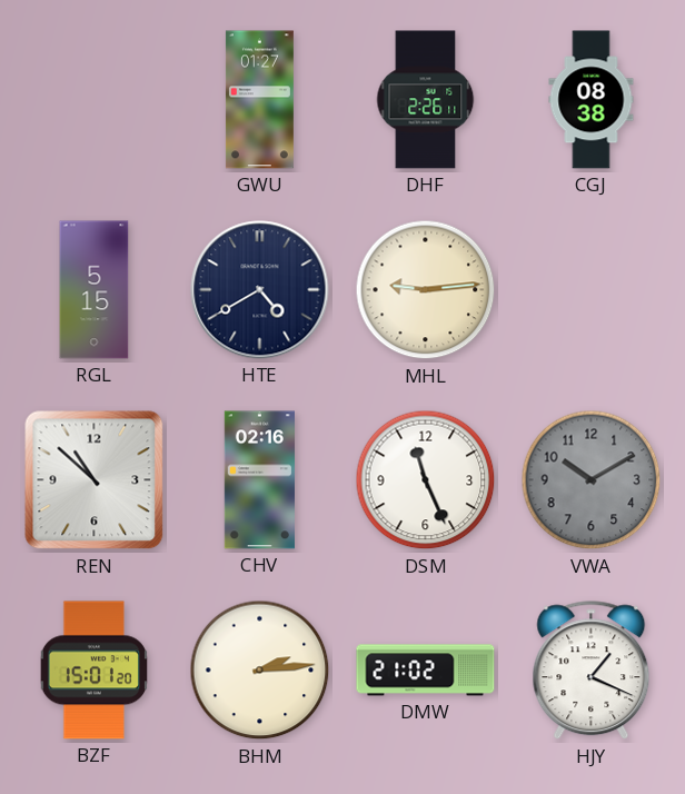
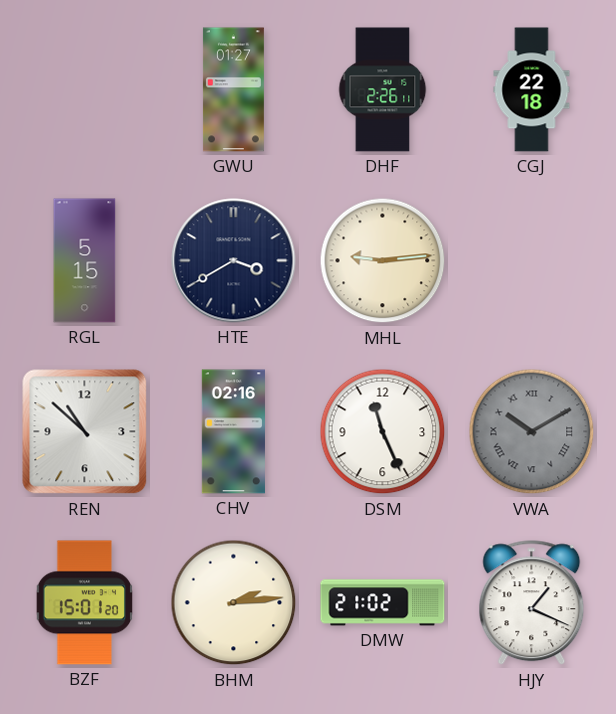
CGJ: 08:38 -> 22:18 (532, 90)
HTE: 4:40 -> 3:40 (234, 261)
VWA numerals: Arabic -> Roman (532, 432)
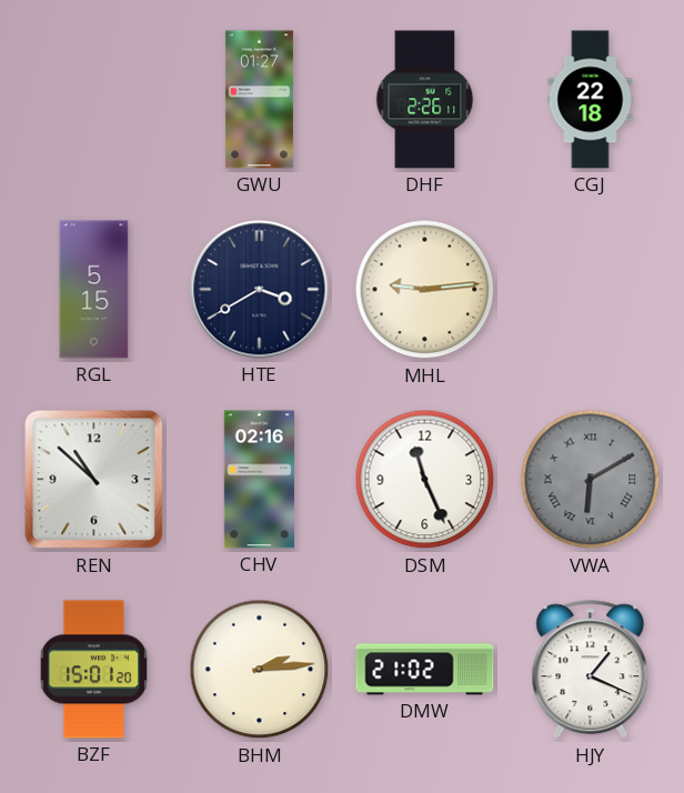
VWA: 10:10 -> 6:10 (591, 480)
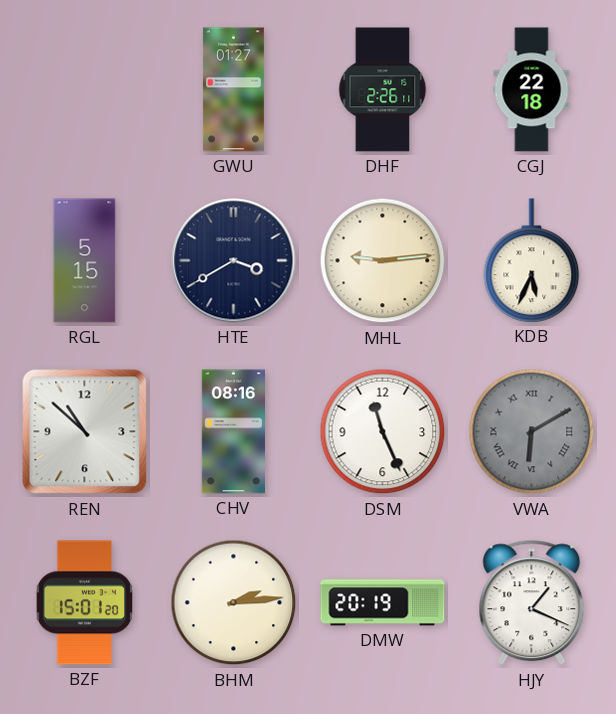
KDB: none -> 5:34 (532, 260)
CHV: 02:16 -> 08:16 (233, 432)
DMW: 21:02 -> 20:19 (383, 603)
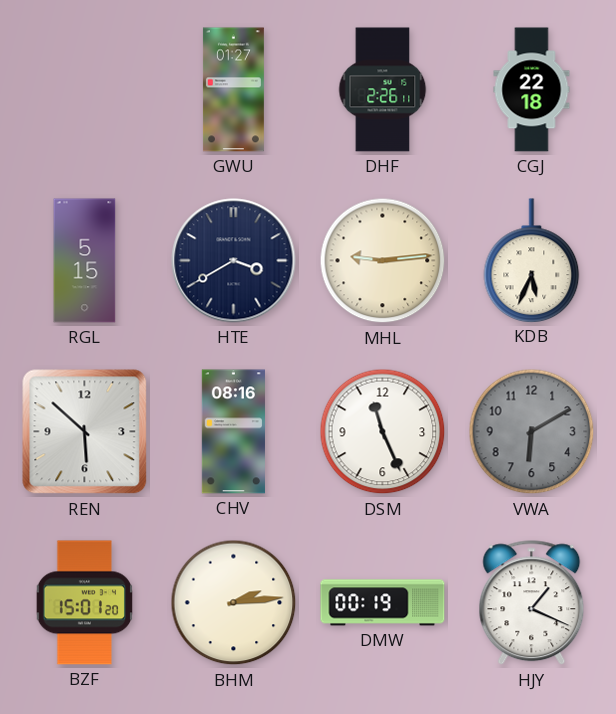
REN: 10:52 -> 5:52 (85, 432)
VWA numerals: Roman -> Arabic (532, 432)
DMW: 20:19 -> 00:19 (383, 603)
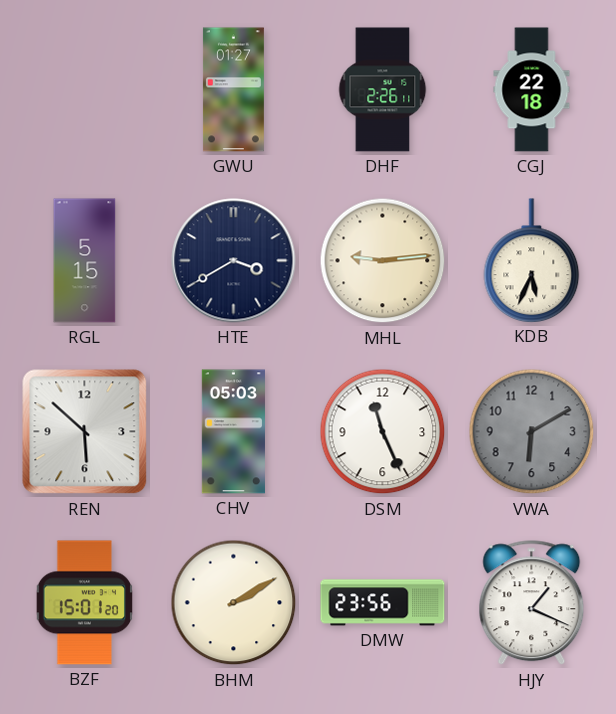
CHV: 08:16 -> 05:03 (233, 432)
BHM: 2:14 -> 2:10 (234, 603)
DMW: 00:19 -> 23:56 (383, 603)
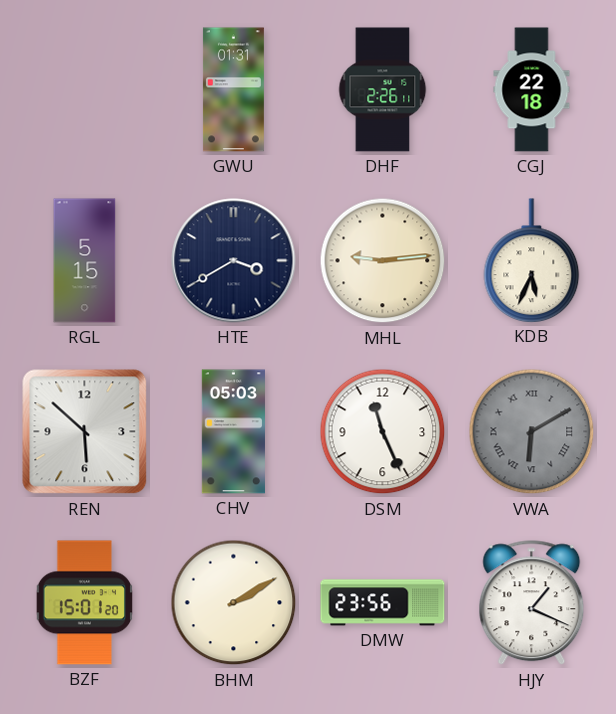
GWU: 01:27 -> 01:31 (233, 90)
VWA numerals: Arabic -> Roman (532, 432)
